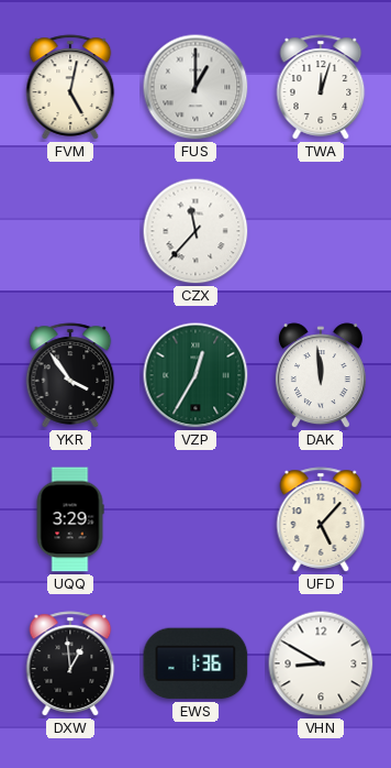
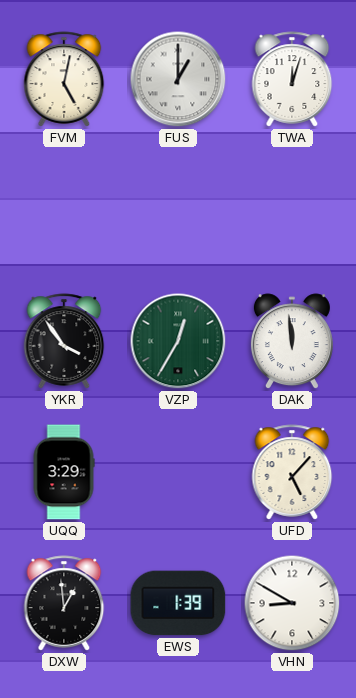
CZX: 11:37 -> none (195, 231)
EWS: 1:36 -> 1:39 (178, 603)
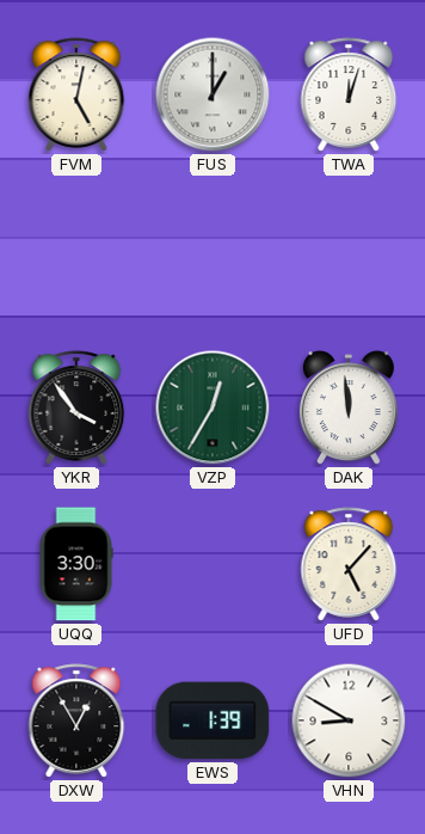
UQQ: 3:29 -> 3:30 (76, 564)
DXW: 12:59 -> 12:55 (76, 720)
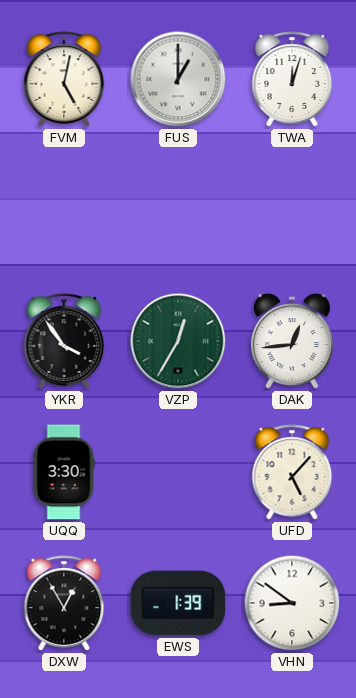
DAK: 11:59 -> 12:44 (292, 342)
VHN: 8:50 -> 8:51 (292, 603)
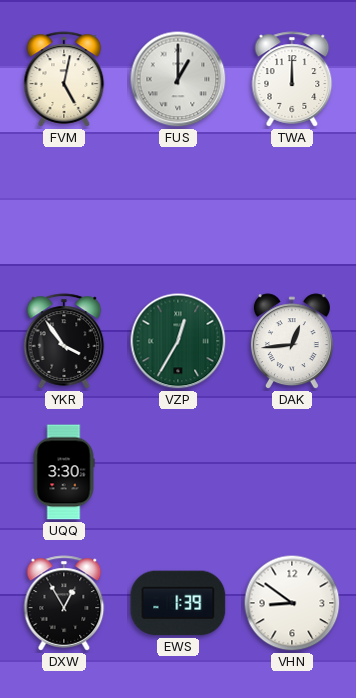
TWA: 12:03 -> 12:00 (292, 79)
UFD: 5:07 -> none (292, 472)
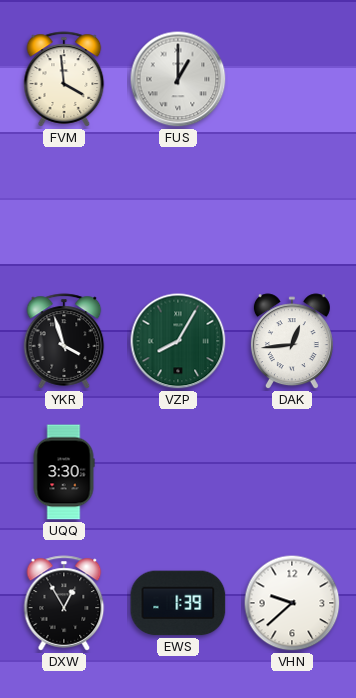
FVM: 5:02 -> 3:59 (64, 79)
TWA: 12:00 -> none (292, 79)
YKR: 3:54 -> 3:57 (64, 341)
VZP: 12:35 -> 8:05 (178, 341)
VHN: 8:51 -> 9:38 (292, 603)
